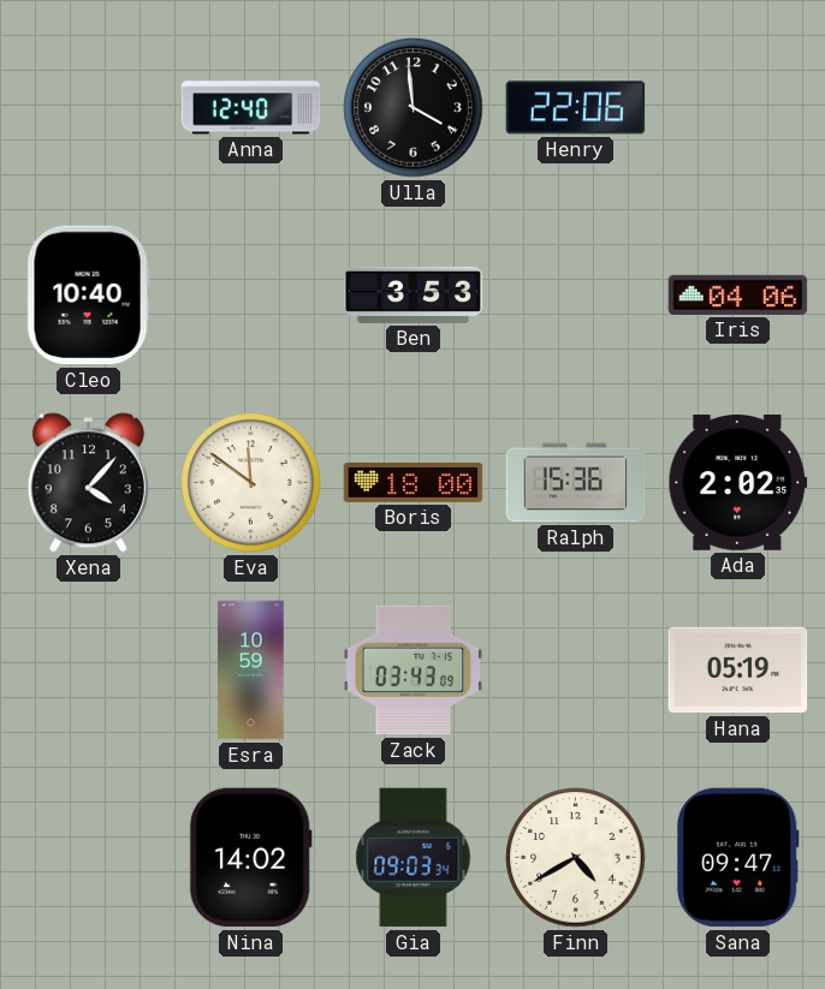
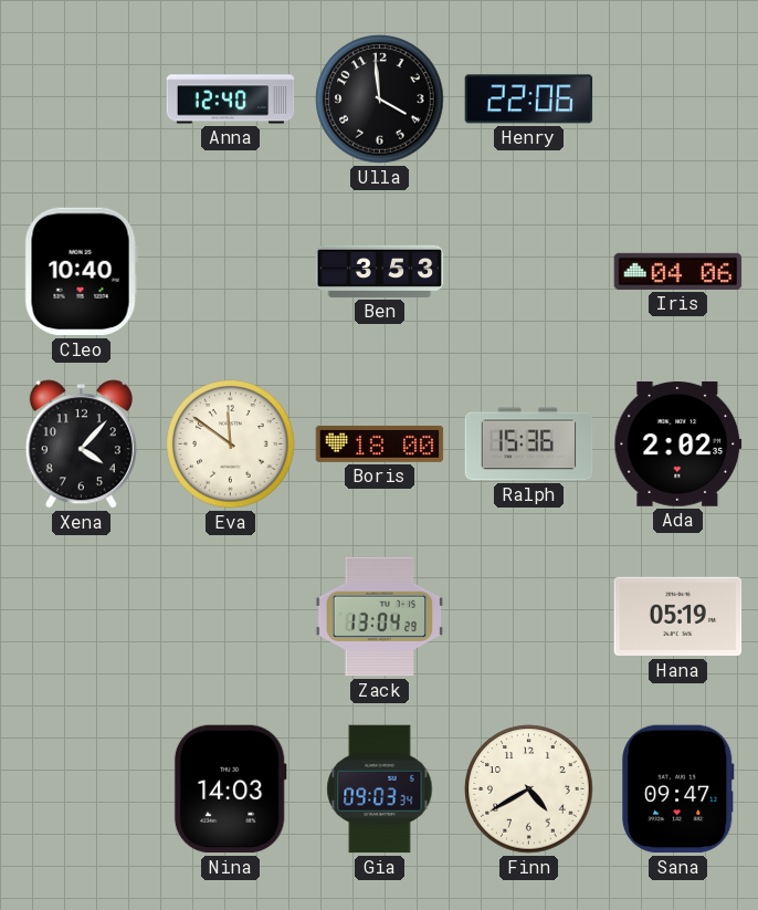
Esra: 10:59 -> none (251, 671)
Zack: 03:43 -> 13:04 (380, 617)
Nina: 14:02 -> 14:03 (230, 789)
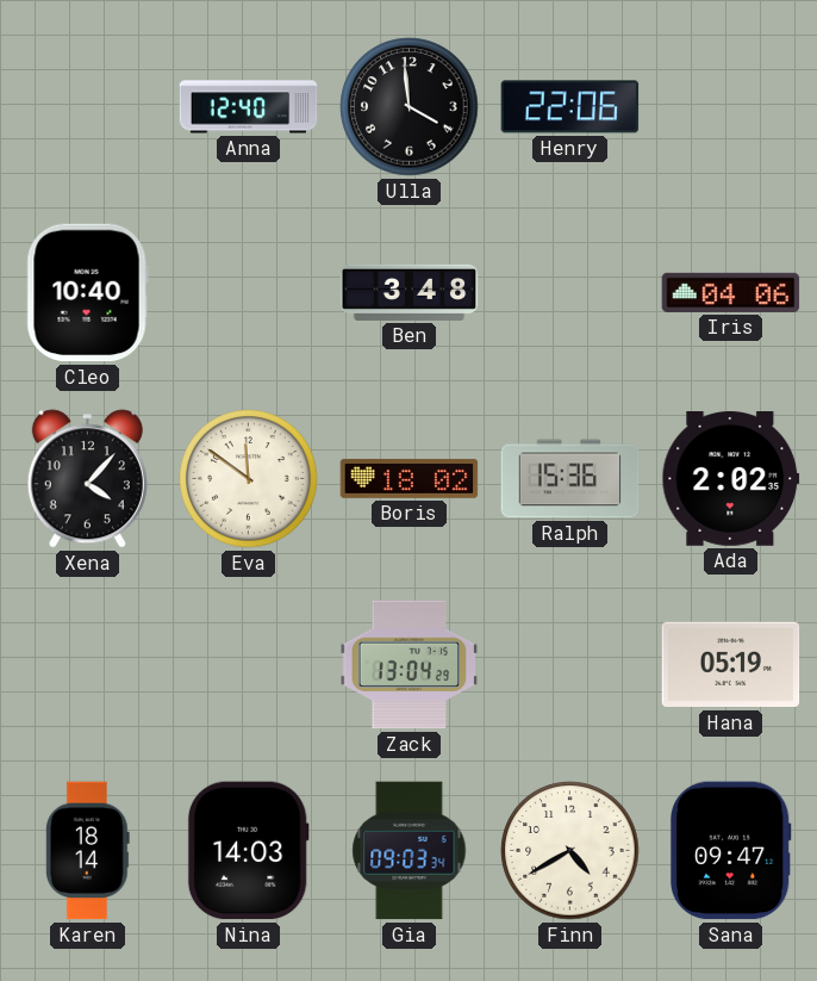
Ben: 3:53 -> 3:48 (410, 292)
Boris: 18:00 -> 18:02 (410, 478)
Karen: none -> 18:14 (87, 851)
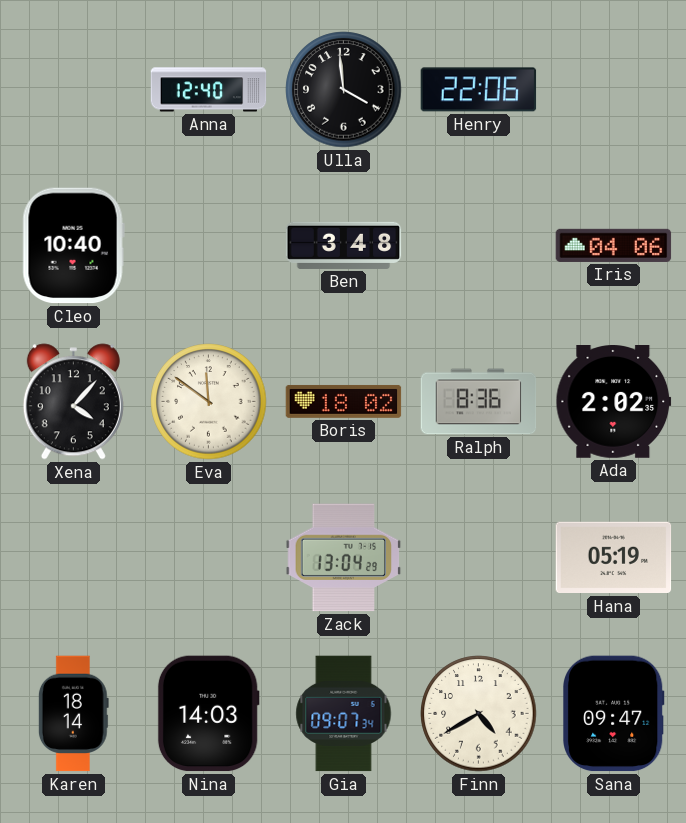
Ralph: 15:36 -> 8:36 (479, 402)
Gia: 09:03 -> 09:07 (344, 714)
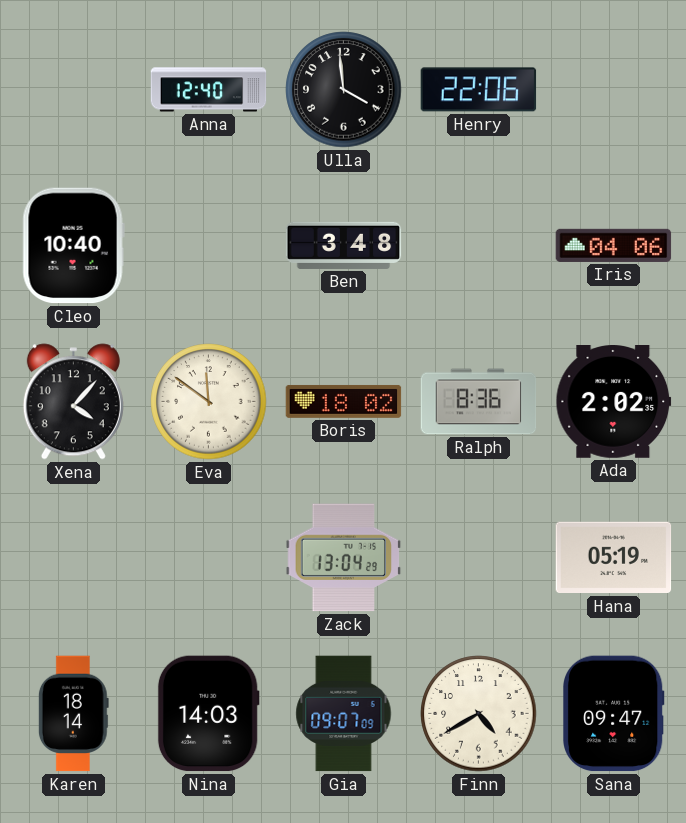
Gia: 09:07:34 -> 09:07:09 (344, 714)
